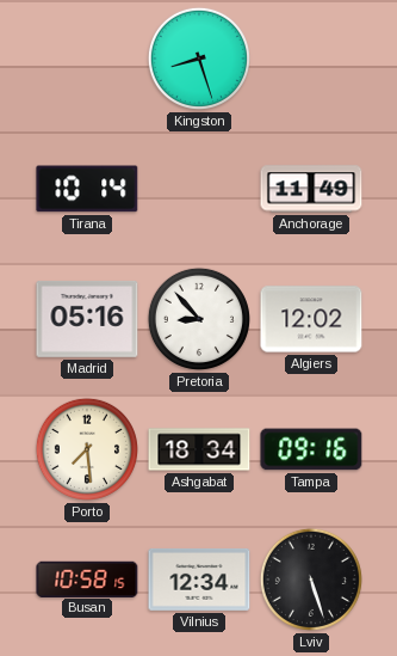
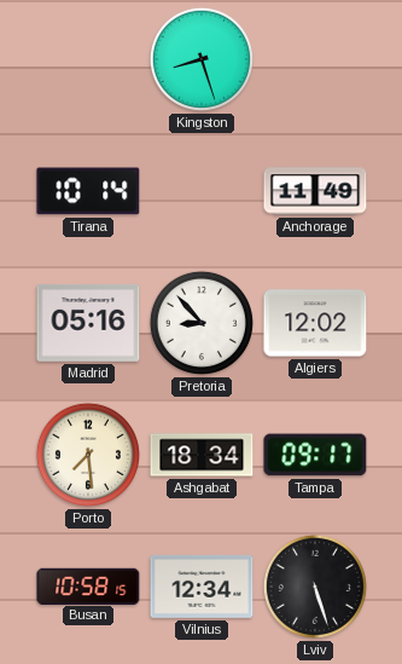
Tampa: 09:16 -> 09:17 (315, 455)
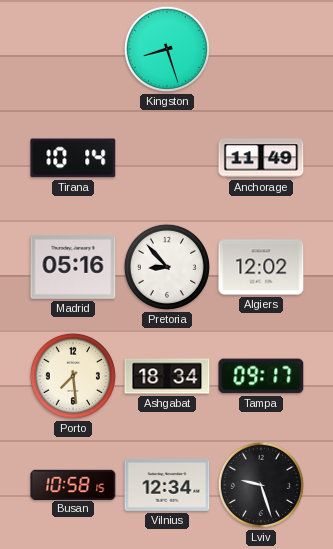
Lviv: 5:27 -> 9:27 (261, 485)
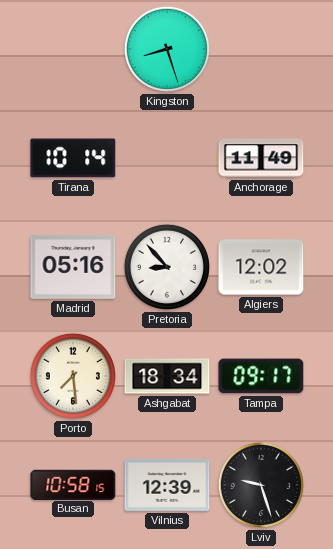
Vilnius: 12:34 -> 12:39 (167, 485)
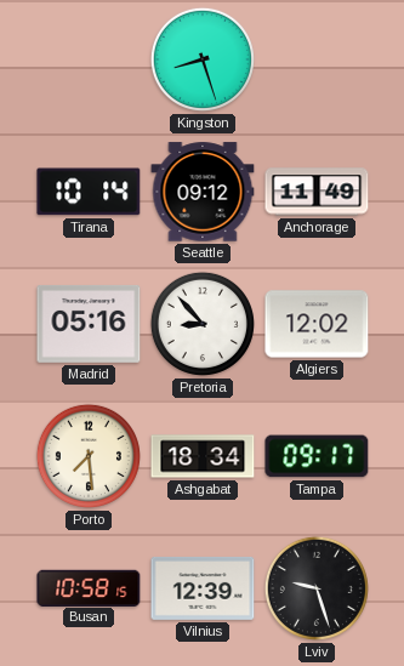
Seattle: none -> 09:12 (203, 192)
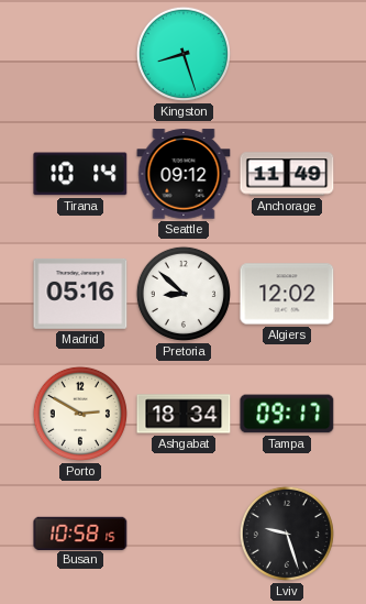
Pretoria: 8:53 -> 8:52 (184, 294)
Porto: 7:29 -> 2:50 (80, 414)
Vilnius: 12:39 -> none (203, 588)
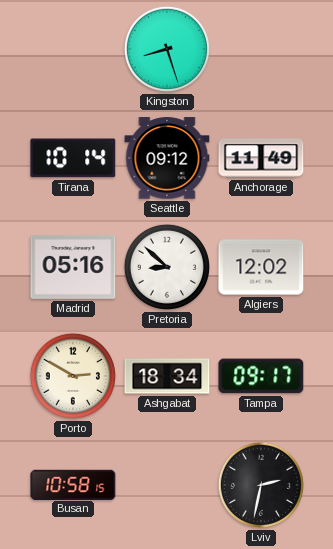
Lviv: 9:27 -> 2:32 (261, 485)
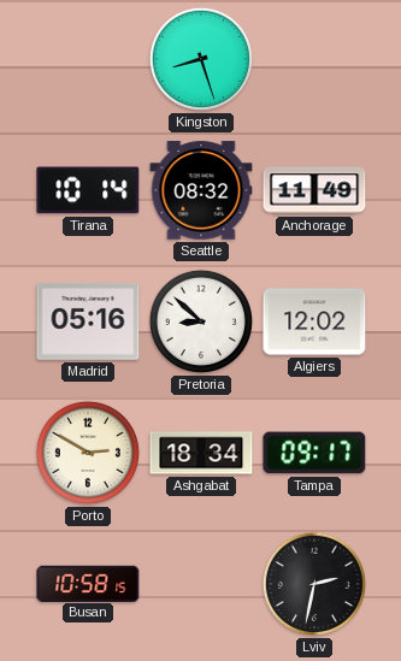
Seattle: 09:12 -> 08:32 (201, 190)
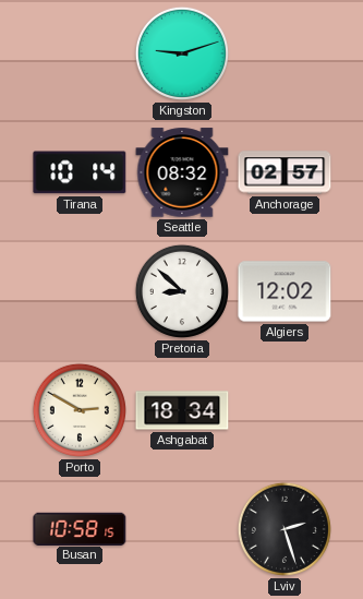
Kingston: 8:27 -> 9:12 (182, 53)
Anchorage: 11:49 -> 02:57 (285, 172)
Madrid: 05:16 -> none (88, 321)
Tampa: 09:17 -> none (314, 453)
Lviv: 2:32 -> 2:27 (285, 529)
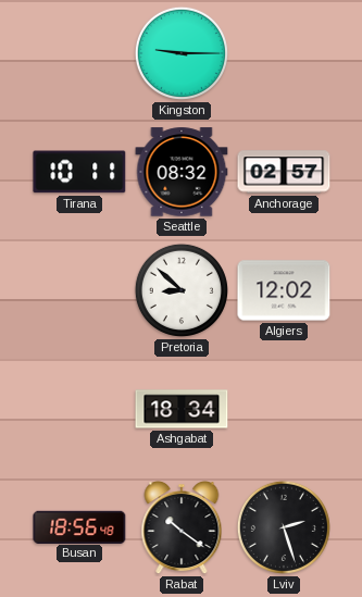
Kingston: 9:12 -> 9:15 (182, 53)
Tirana: 10:14 -> 10:11 (79, 172)
Porto: 2:50 -> none (80, 410)
Busan: 10:58 -> 18:56 (79, 526)
Rabat: none -> 10:21 (182, 528)
